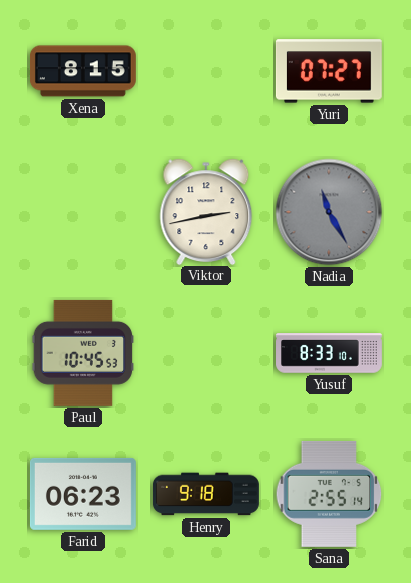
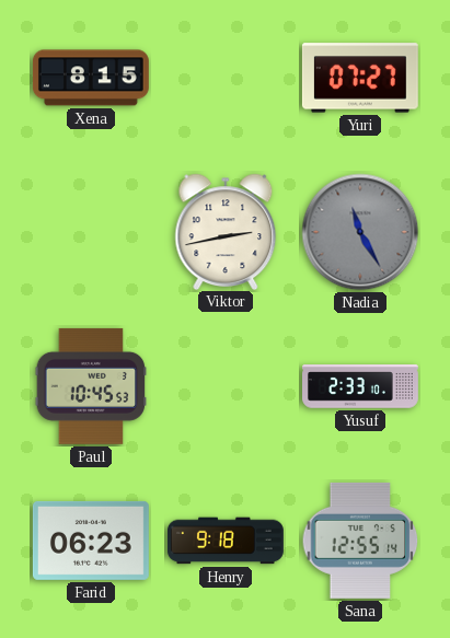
Yusuf: 8:33 -> 2:33 (361, 386)
Sana: 2:55 -> 12:55 (360, 541)
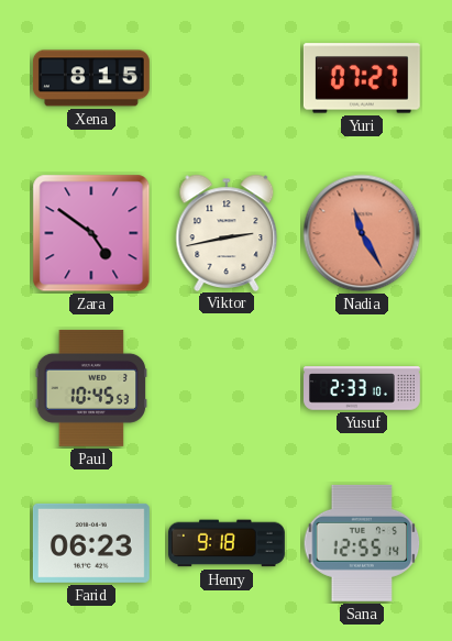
Zara: none -> 4:51 (91, 233)
Nadia dial: grey -> salmon (362, 233)
